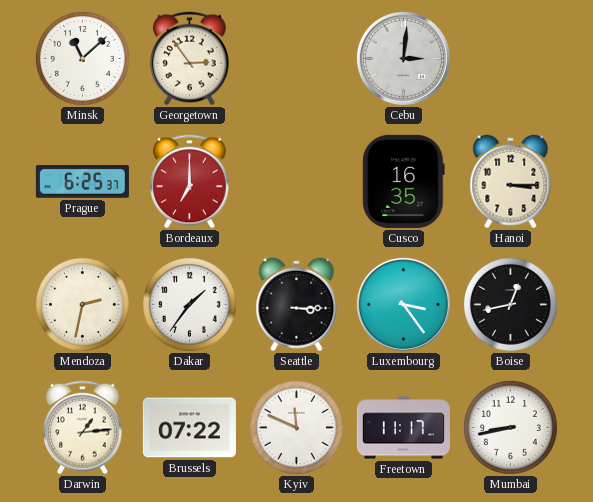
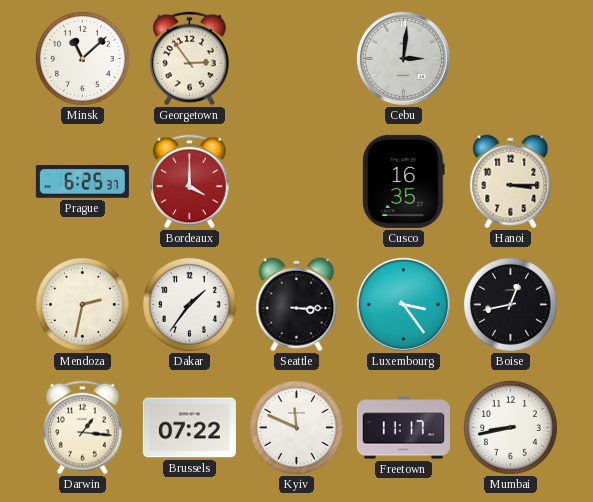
Bordeaux: 7:00 -> 4:00 (190, 182)
Darwin: 1:14 -> 1:16 (83, 428)
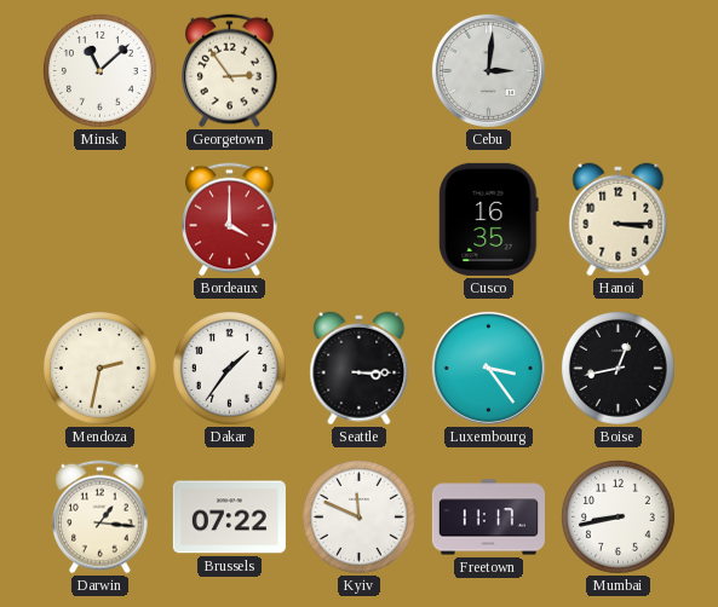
Prague: 6:25 -> none (82, 182)
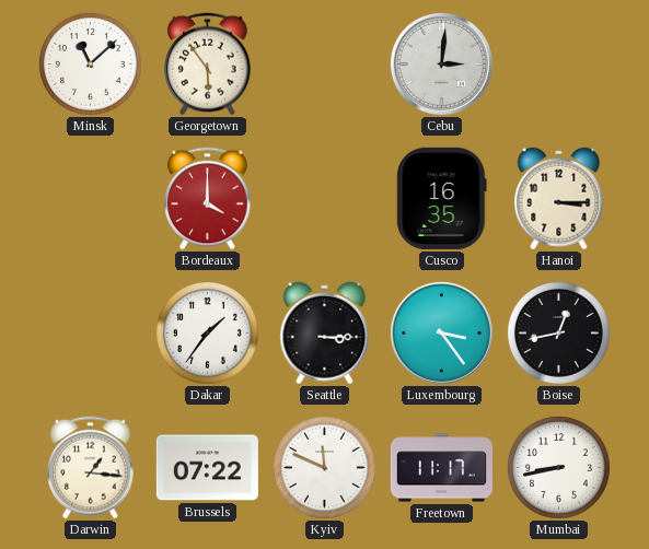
Georgetown: 2:54 -> 5:54 (208, 65)
Mendoza: 2:32 -> none (99, 368)
